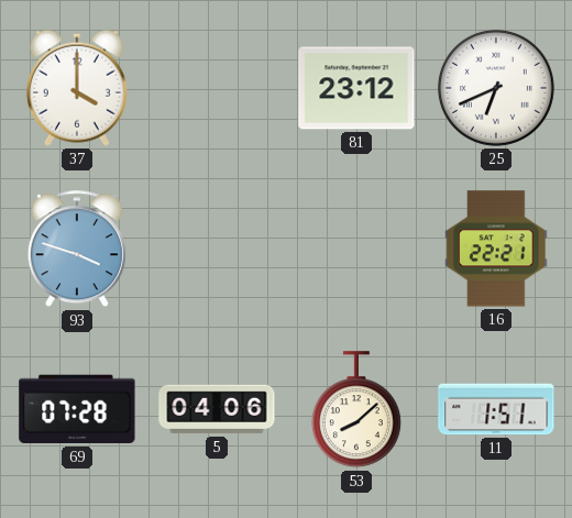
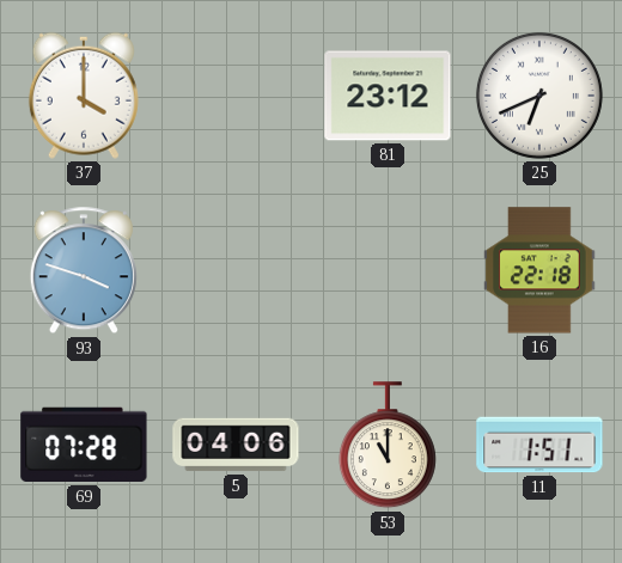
16: 22:21 -> 22:18 (539, 270)
53: 8:08 -> 11:00 (388, 446)
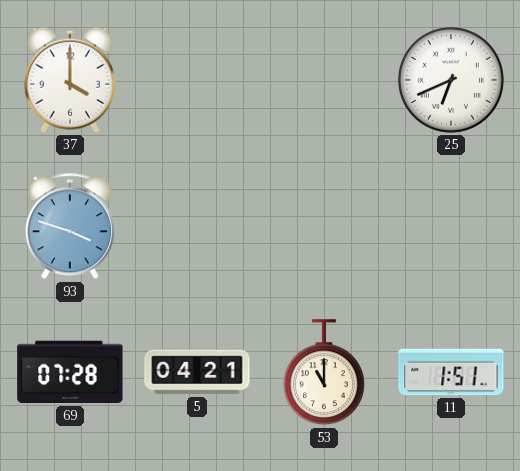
81: 23:12 -> none (388, 96)
16: 22:18 -> none (539, 270)
5: 04:06 -> 04:21 (197, 372)
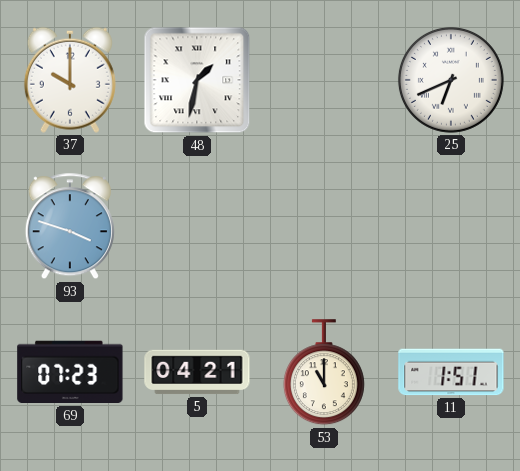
37: 4:00 -> 10:00 (70, 80)
48: none -> 1:32 (197, 80)
69: 07:28 -> 07:23 (70, 372)
